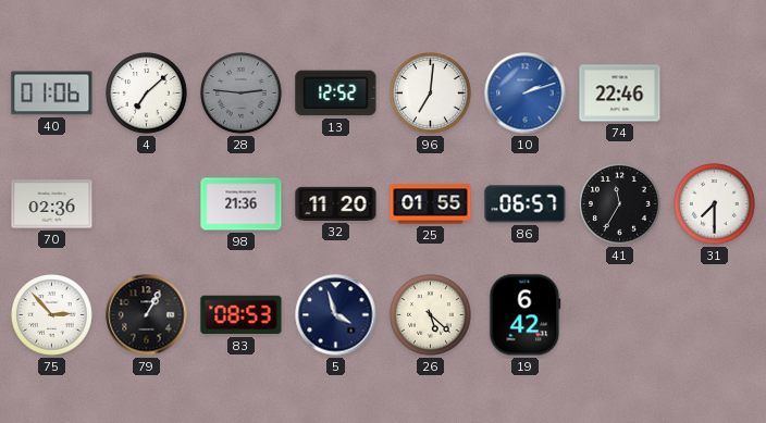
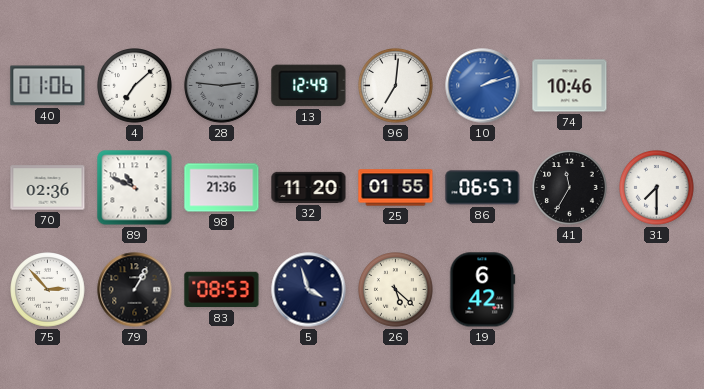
13: 12:52 -> 12:49 (309, 86)
74: 22:46 -> 10:46 (570, 86)
89: none -> 10:49 (135, 188)
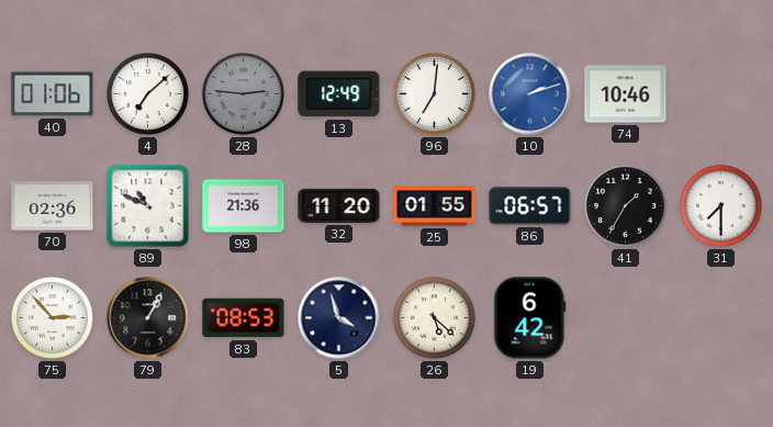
41: 11:35 -> 1:35 (626, 206)
